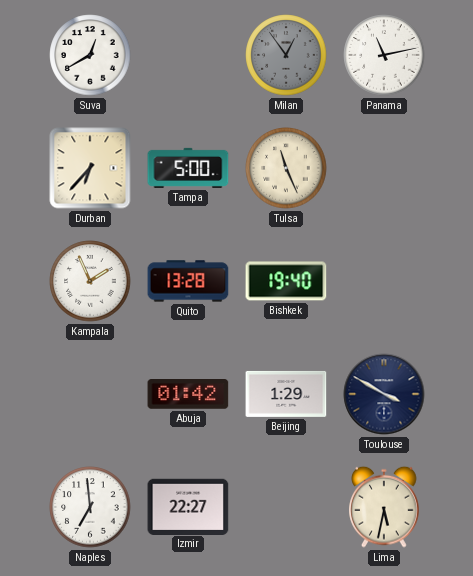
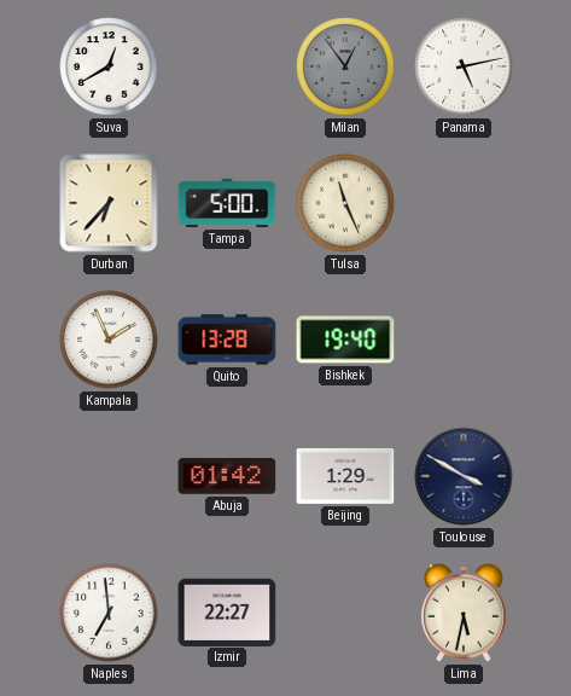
Panama: 11:13 -> 5:13 (464, 66)
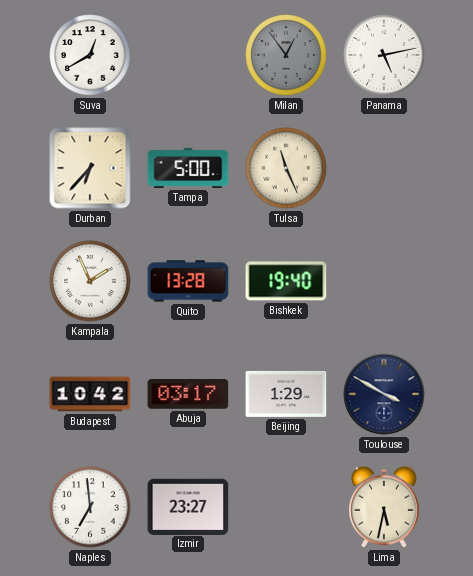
Budapest: none -> 10:42 (90, 394)
Abuja: 01:42 -> 03:17 (188, 395)
Izmir: 22:27 -> 23:27 (188, 506)
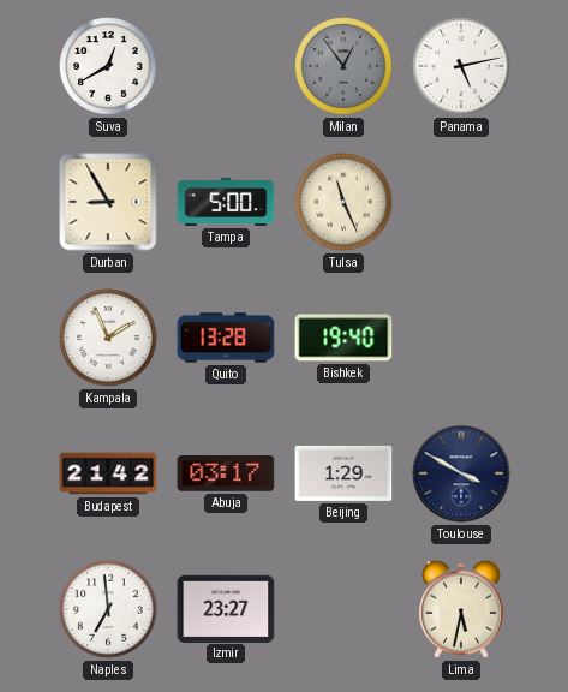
Durban: 6:37 -> 8:55 (108, 202)
Budapest: 10:42 -> 21:42 (108, 473)
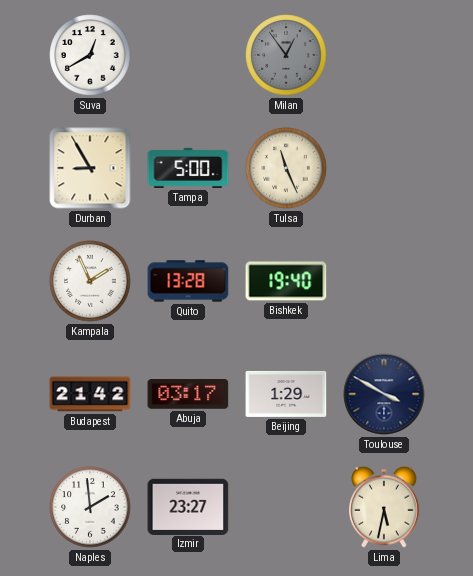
Panama: 5:13 -> none (461, 66)
Naples: 6:59 -> 1:59 (90, 507)
